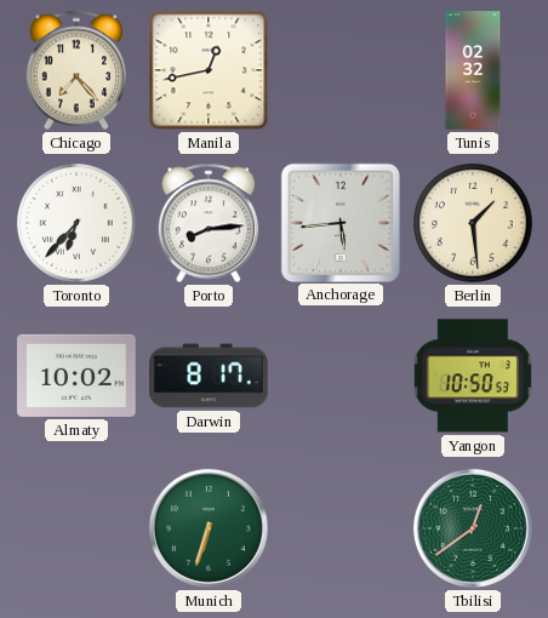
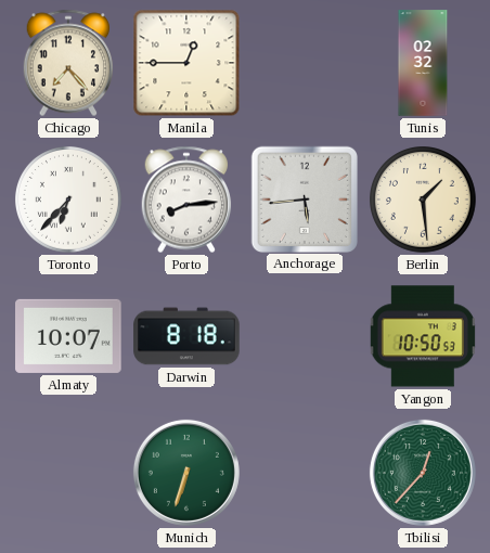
Manila: 12:43 -> 12:45 (186, 63)
Almaty: 10:02 -> 10:07 (68, 336)
Darwin: 8:17 -> 8:18 (186, 336)
Tbilisi: 12:39 -> 12:37 (423, 473)
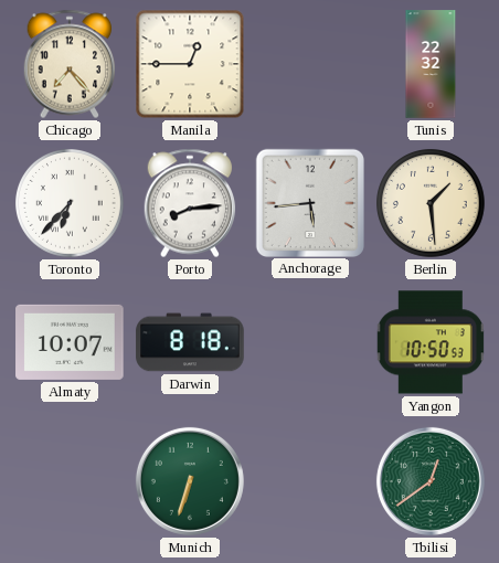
Tunis: 02:32 -> 22:32 (431, 64)
Tbilisi: 12:37 -> 12:39 (431, 481)
